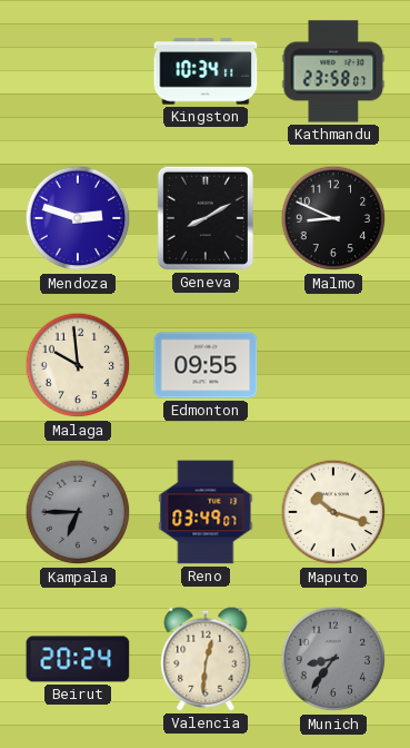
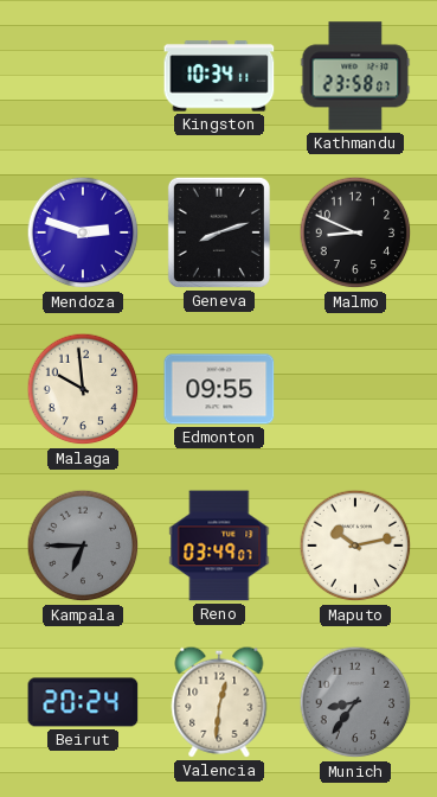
Geneva: 8:10 -> 8:12 (219, 232)
Maputo: 10:18 -> 10:13 (355, 546)
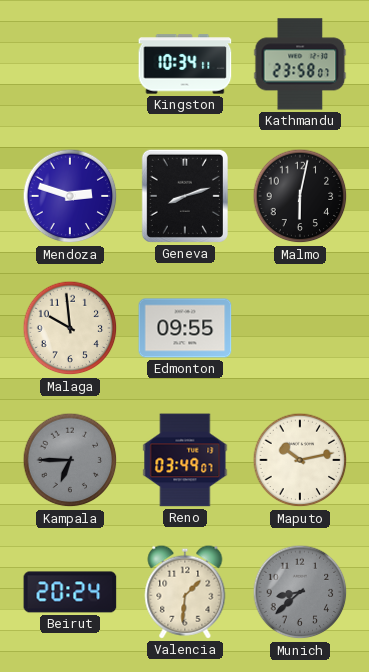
Malmo: 8:49 -> 6:02 (300, 196)
Valencia: 12:31 -> 1:31 (185, 592)
Munich: 8:36 -> 8:38 (300, 592)
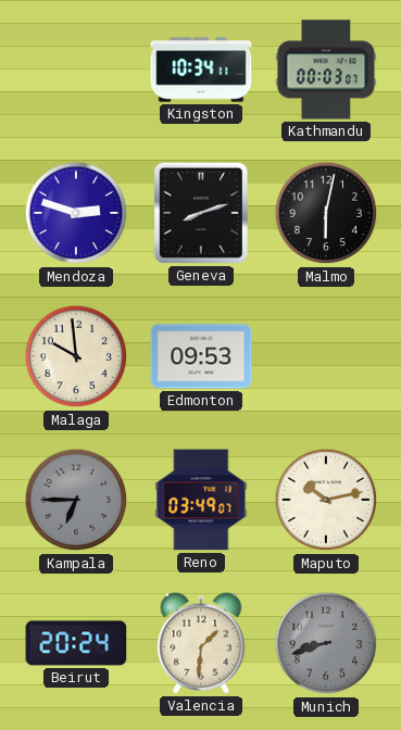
Kathmandu: 23:58 -> 00:03 (326, 70)
Edmonton: 09:55 -> 09:53 (201, 356)
Munich: 8:38 -> 8:42 (326, 643)
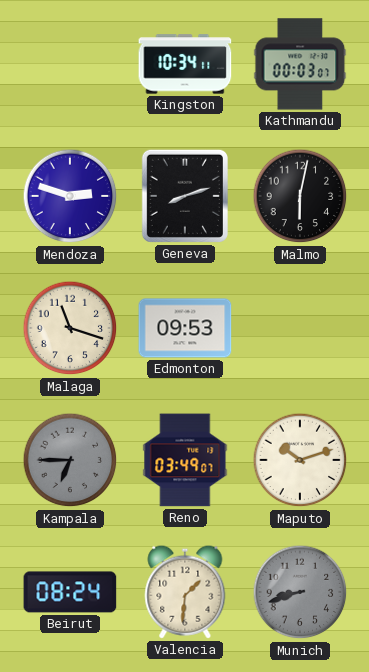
Malaga: 9:59 -> 11:18 (70, 328)
Maputo: 10:13 -> 10:12 (300, 460)
Beirut: 20:24 -> 08:24 (70, 592)
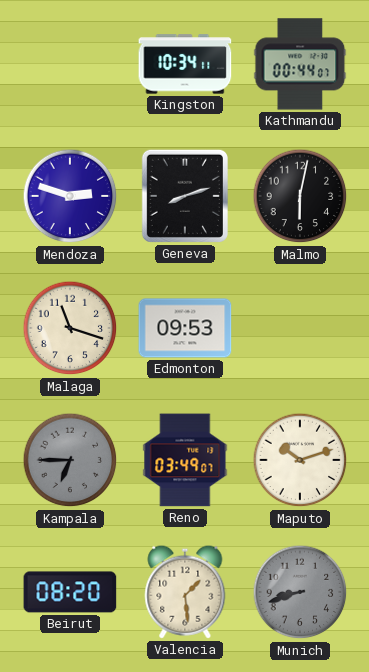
Kathmandu: 00:03 -> 00:44 (300, 64)
Beirut: 08:24 -> 08:20 (70, 592)
Valencia: 1:31 -> 1:29 (185, 592)
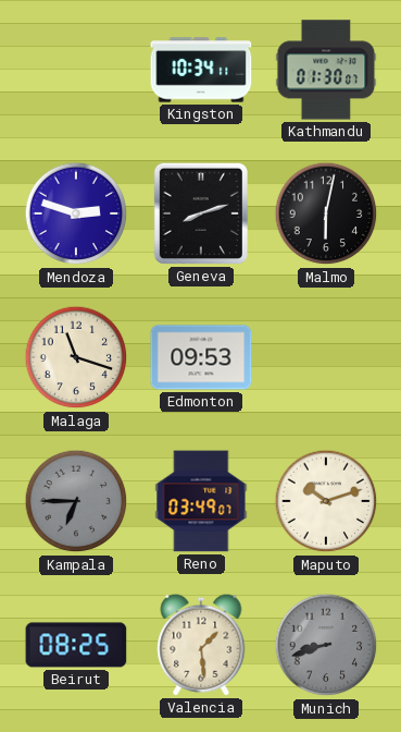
Kathmandu: 00:44 -> 01:30 (326, 70)
Beirut: 08:20 -> 08:25 (76, 645)
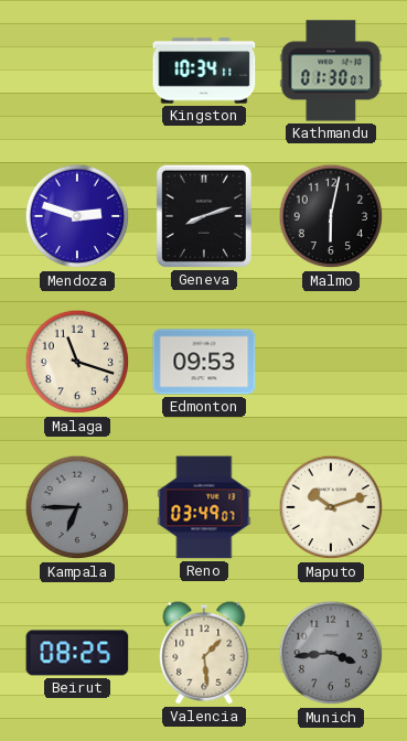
Munich: 8:42 -> 3:44 (331, 653)
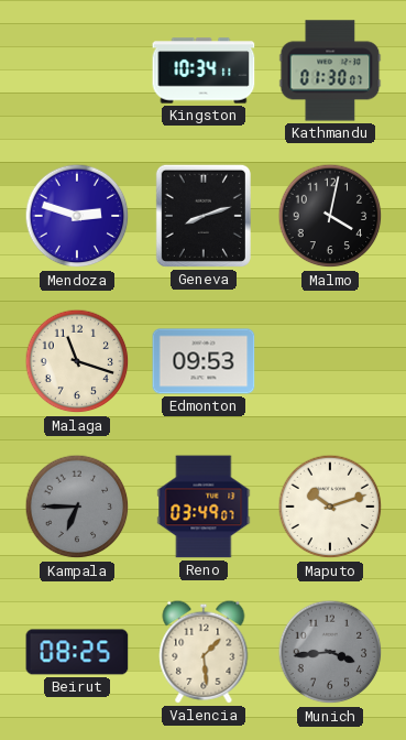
Malmo: 6:02 -> 4:02 (330, 216)
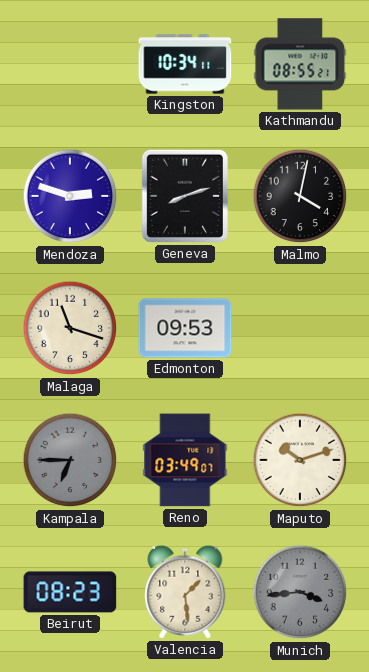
Kathmandu: 01:30 -> 08:55 (300, 64)
Beirut: 08:25 -> 08:23 (70, 592)
